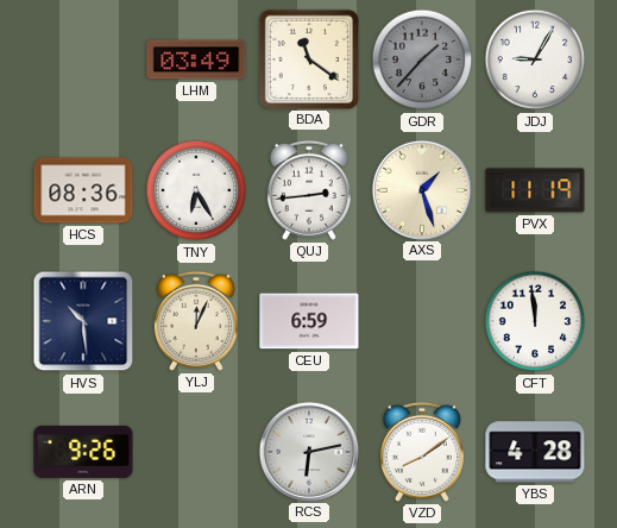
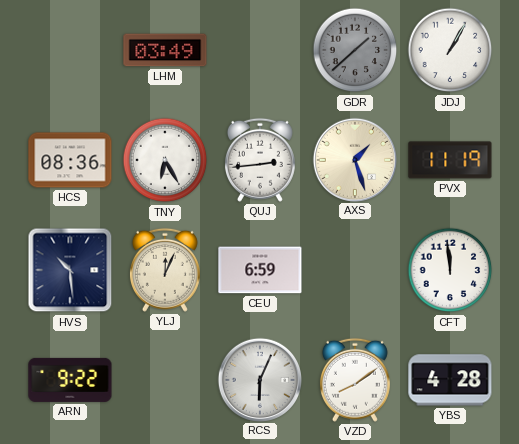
BDA: 11:21 -> none (308, 58)
GDR: 1:37 -> 1:38 (355, 50)
JDJ: 9:05 -> 1:05 (450, 50)
ARN: 9:26 -> 9:22 (70, 380)
RCS: 6:13 -> 6:04 (259, 379)
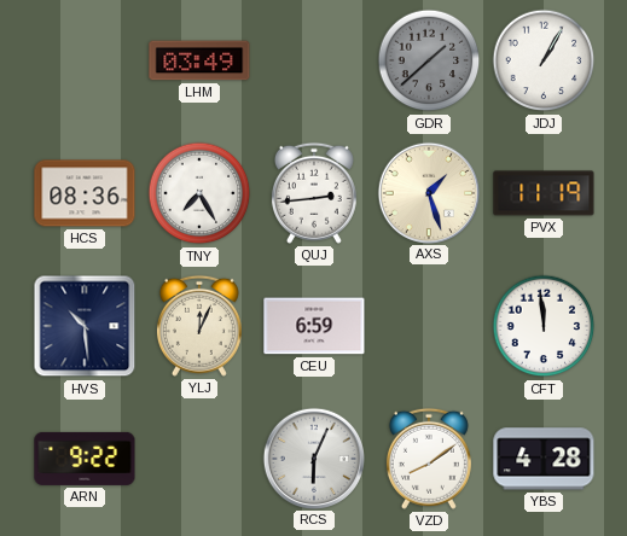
TNY: 6:25 -> 7:25 (199, 193)
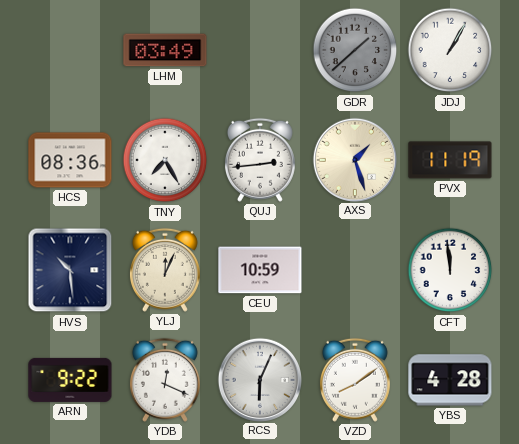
CEU: 6:59 -> 10:59 (260, 270)
YDB: none -> 12:19 (165, 380)
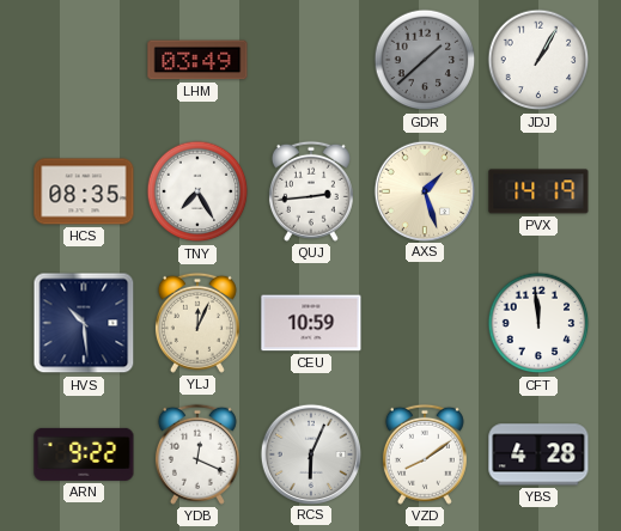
HCS: 08:36 -> 08:35 (84, 191)
PVX: 11:19 -> 14:19 (538, 191)
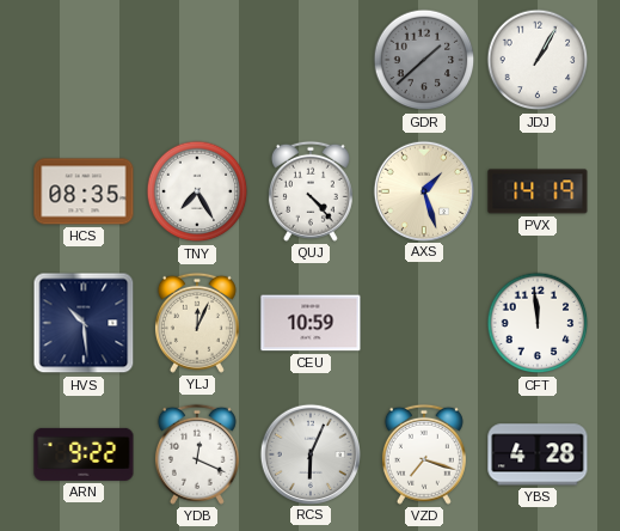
LHM: 03:49 -> none (197, 60)
QUJ: 2:44 -> 4:23 (311, 191)
VZD: 8:09 -> 7:18 (424, 454)
